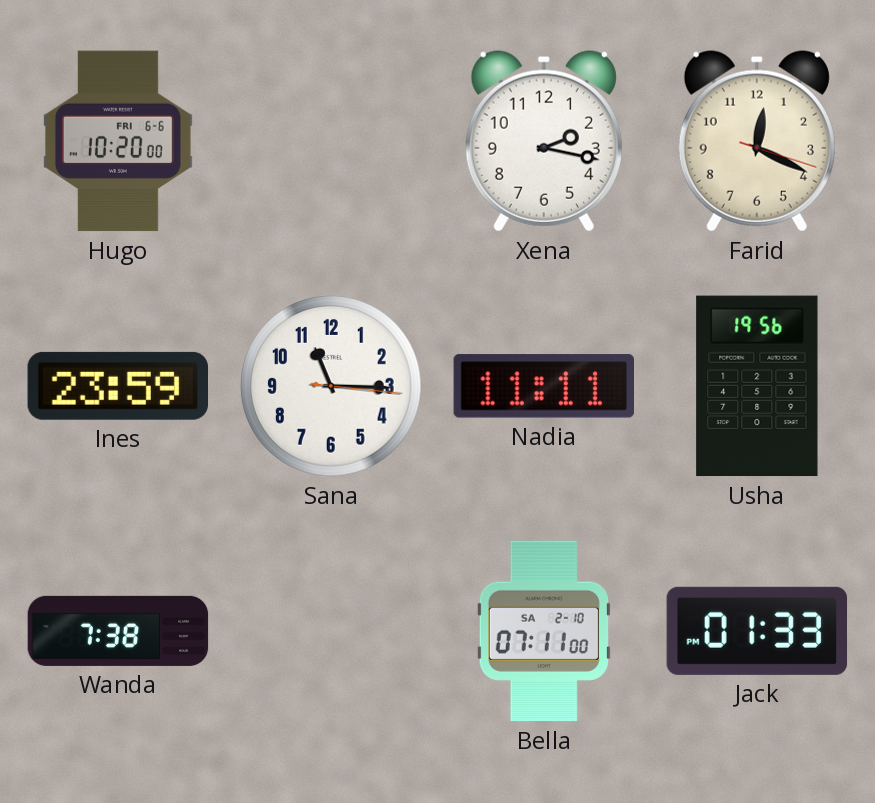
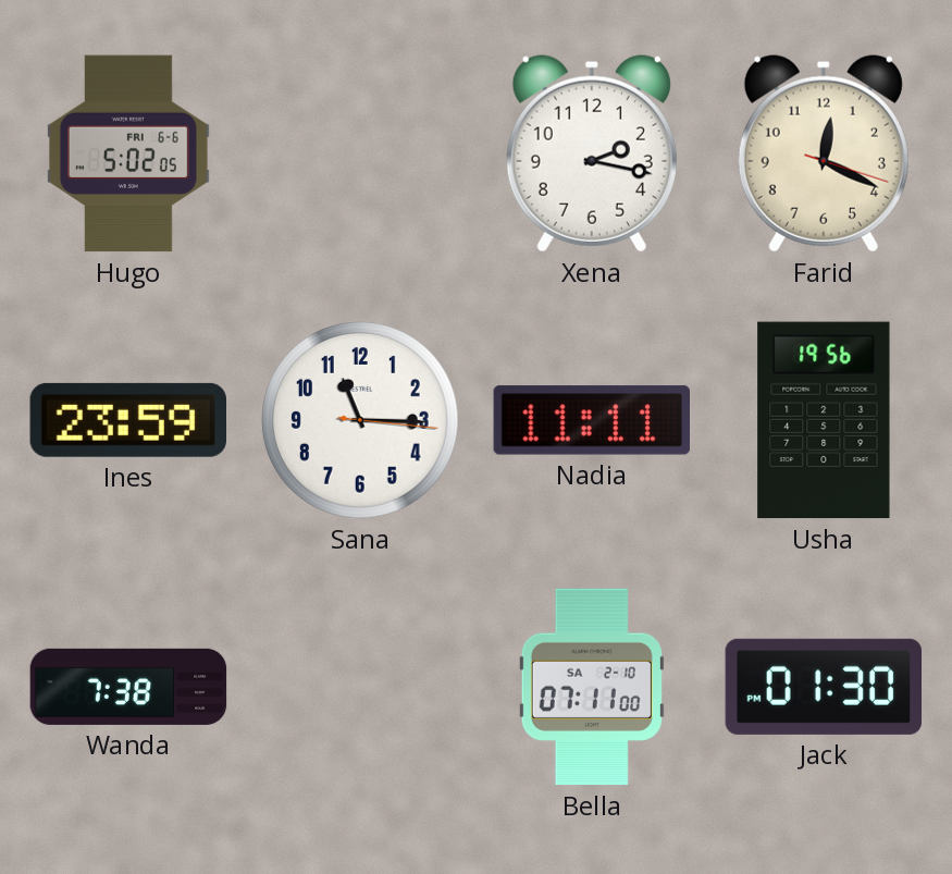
Hugo: 10:20 -> 5:02 (128, 153)
Jack: 01:33 -> 01:30 (824, 687)
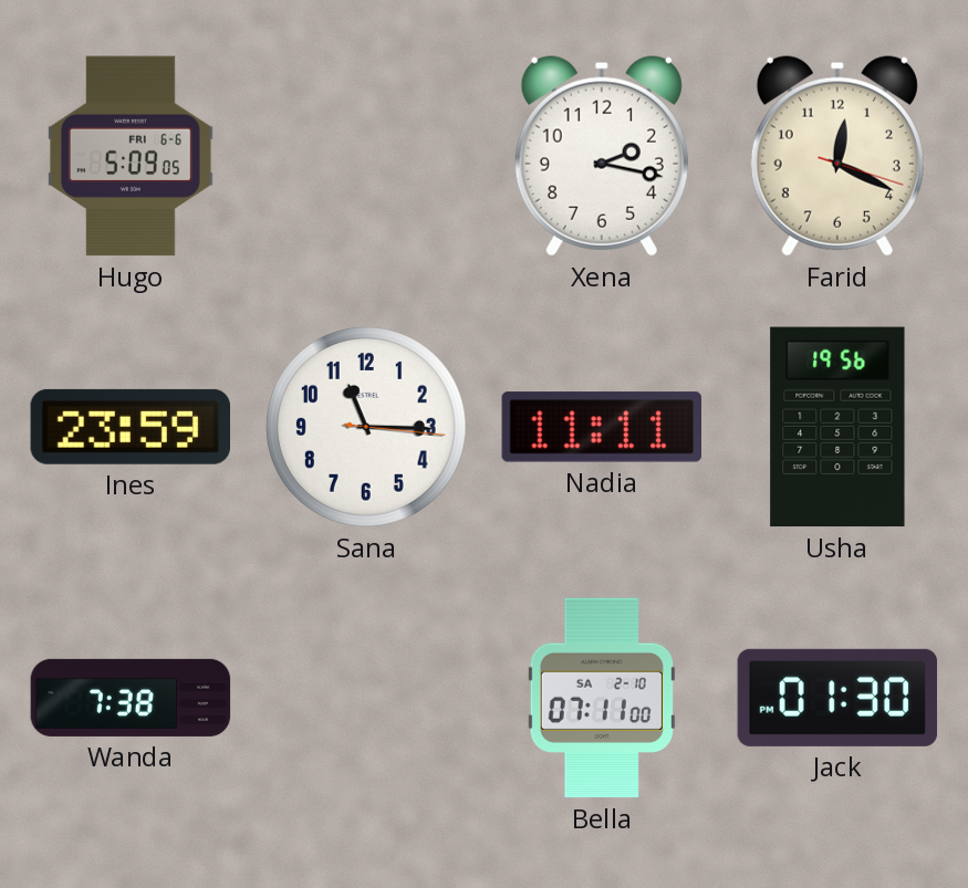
Hugo: 5:02 -> 5:09 (131, 156)
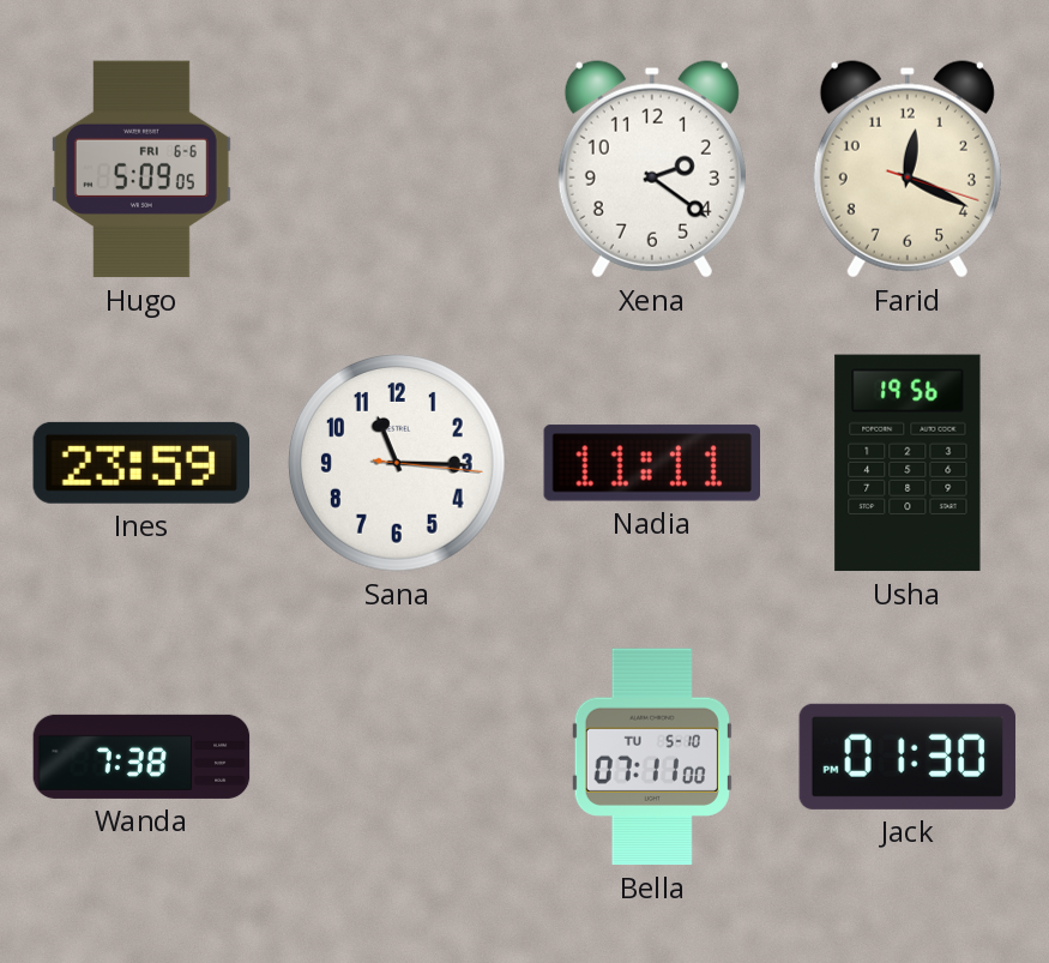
Xena: 2:17 -> 2:21 (652, 169)
Bella date: SA 2-10 -> TU 5-10 (652, 757)
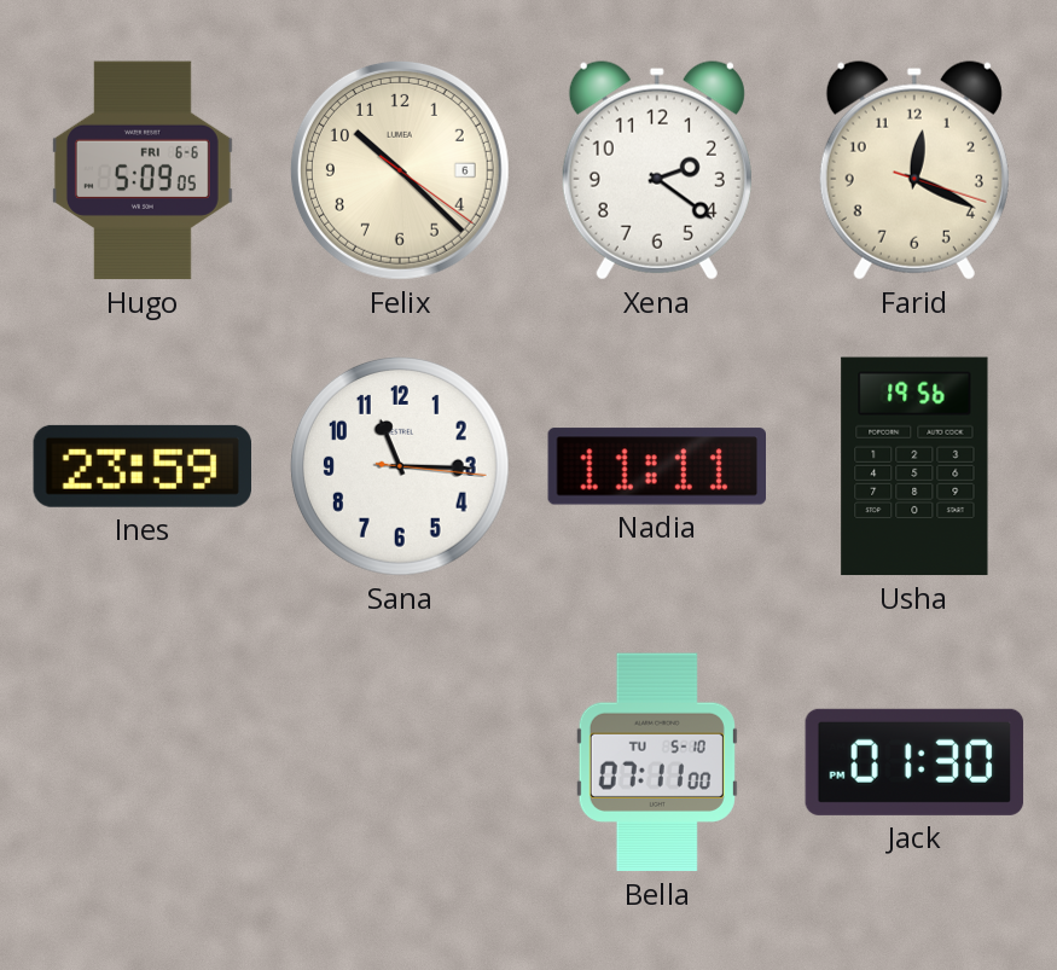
Felix: none -> 10:22 (400, 170)
Wanda: 7:38 -> none (141, 757)
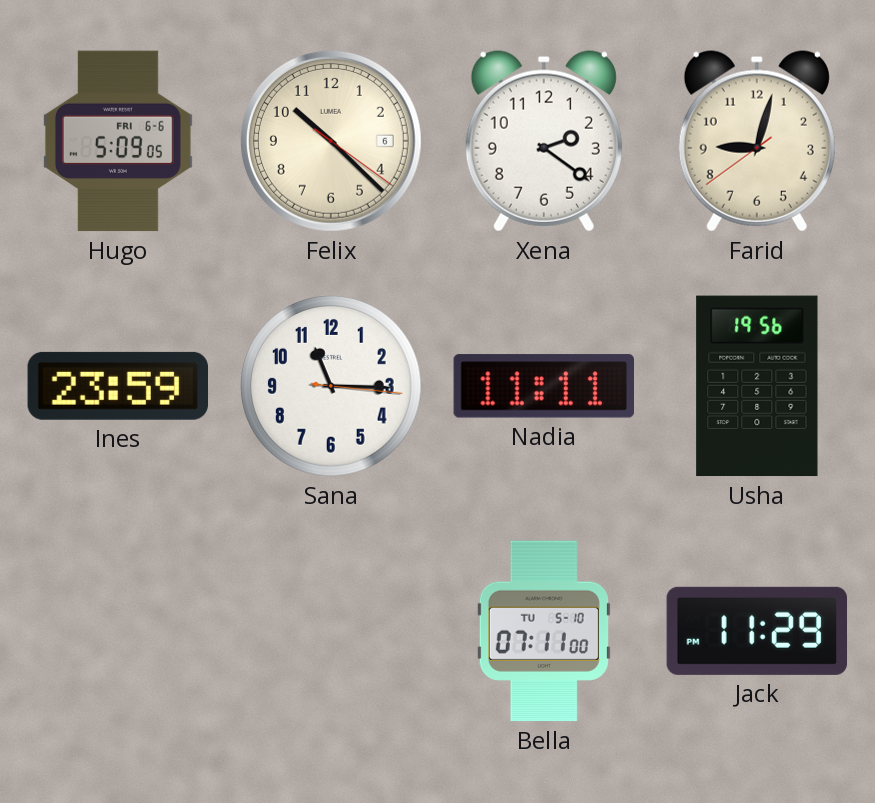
Farid: 12:19 -> 9:02 (757, 141)
Jack: 01:30 -> 11:29 (757, 631)
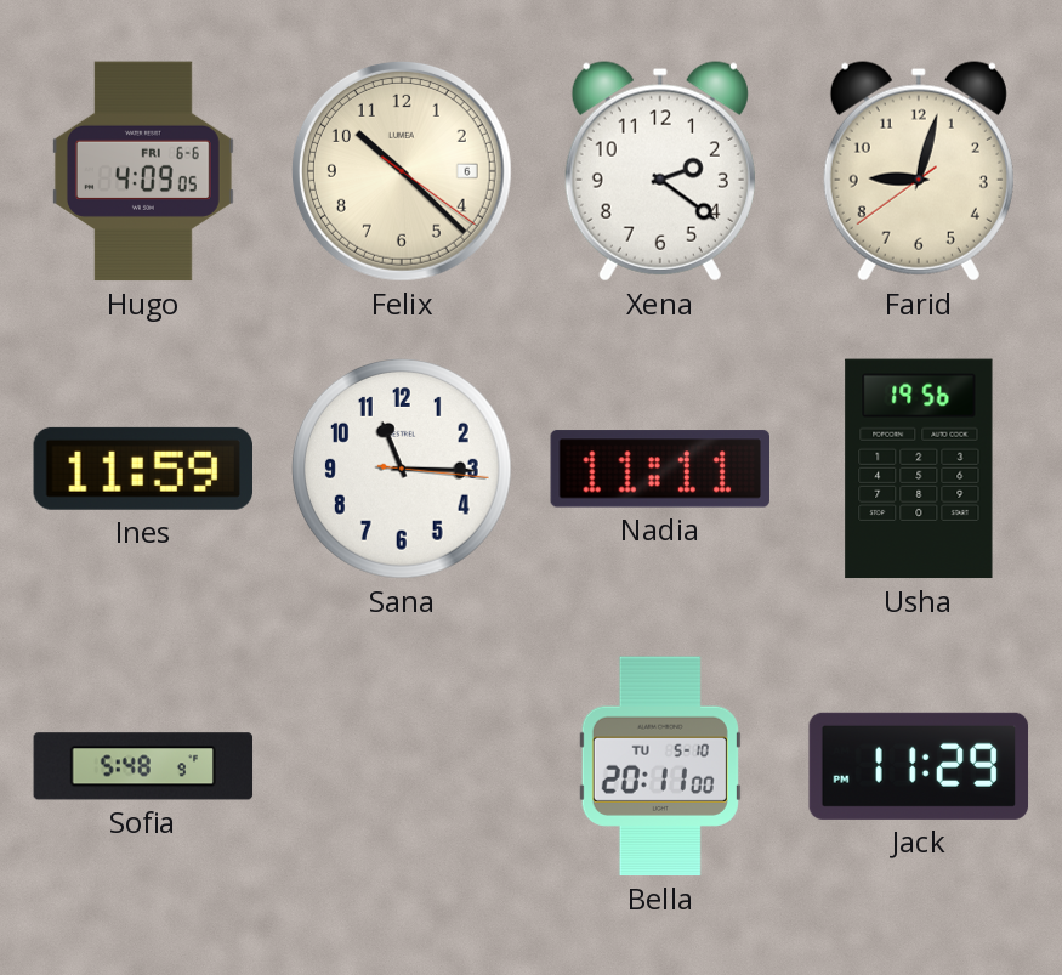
Hugo: 5:09 -> 4:09 (143, 171)
Ines: 23:59 -> 11:59 (142, 469)
Sofia: none -> 5:48 (143, 766)
Bella: 07:11 -> 20:11 (660, 766)
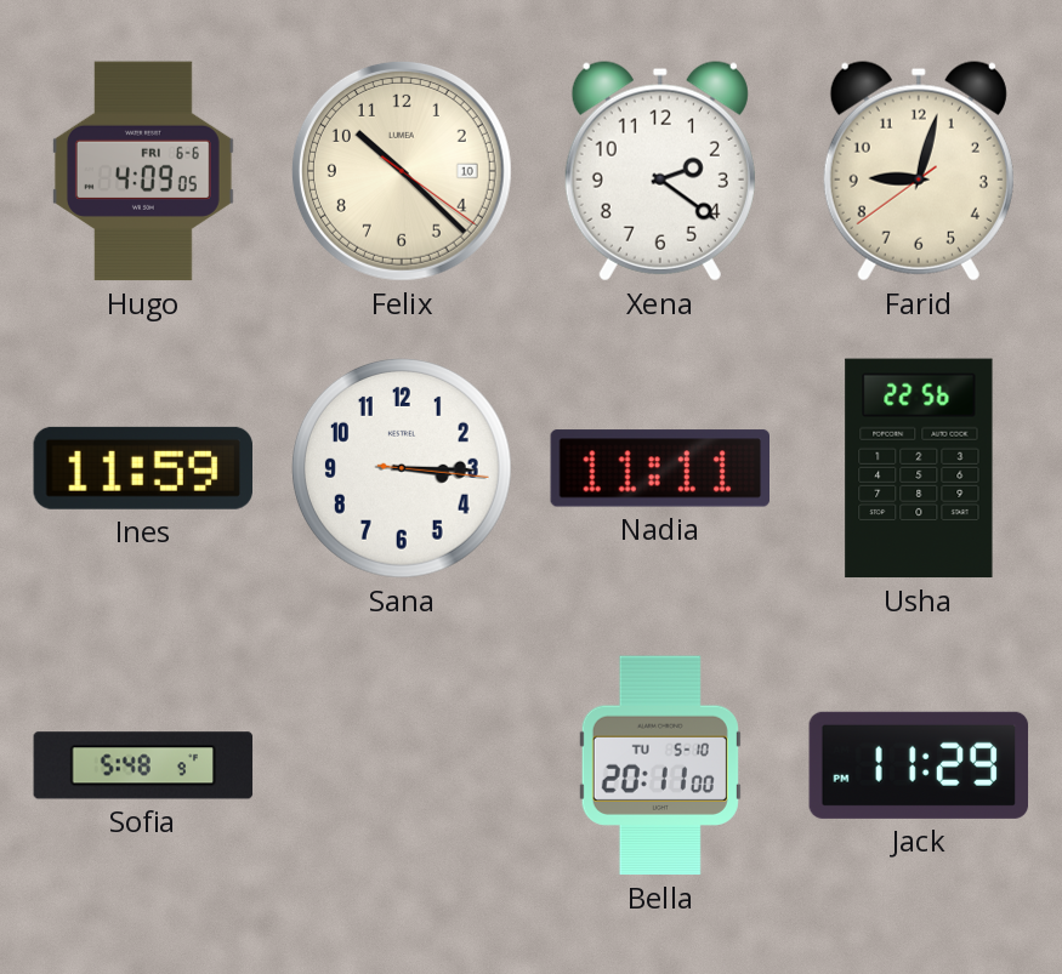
Felix date: 6 -> 10 (402, 171)
Sana: 11:15 -> 3:15 (402, 468)
Usha: 19:56 -> 22:56 (919, 468)
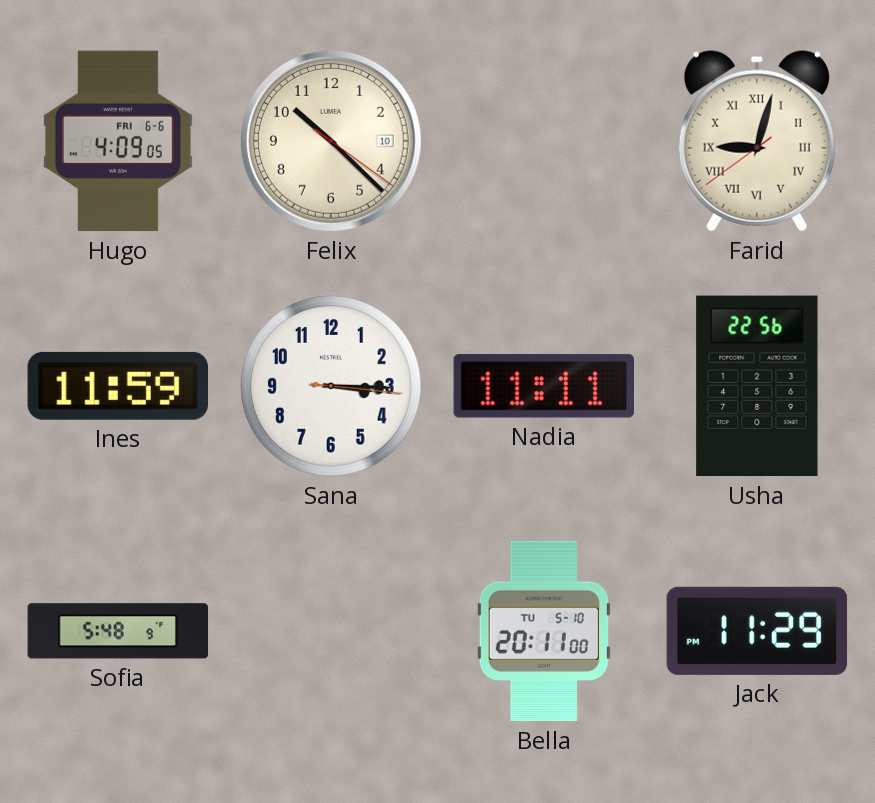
Xena: 2:21 -> none (660, 171)
Farid numerals: Arabic -> Roman (757, 141)
